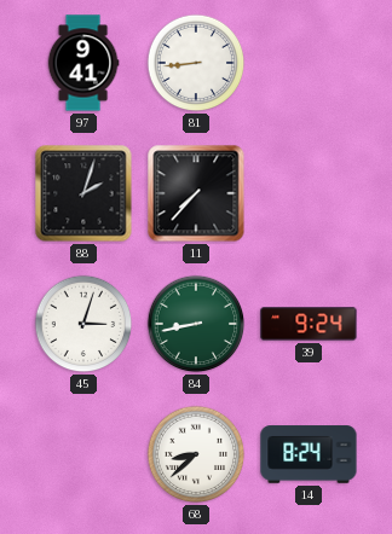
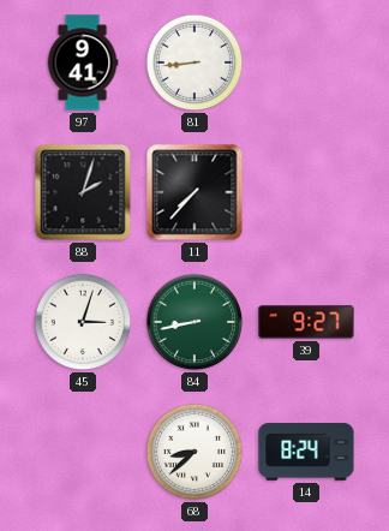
39: 9:24 -> 9:27 (306, 322)
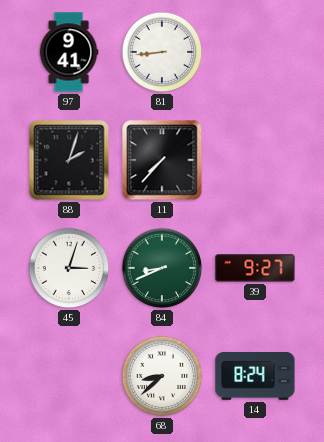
84: 8:43 -> 8:41 (162, 268)
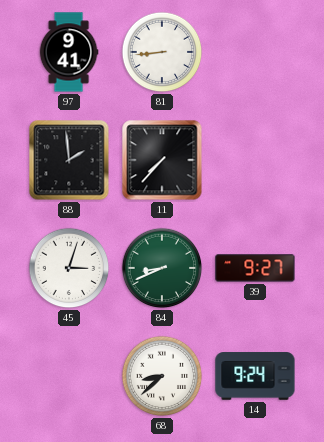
88: 2:03 -> 1:59 (69, 160)
14: 8:24 -> 9:24 (255, 376)
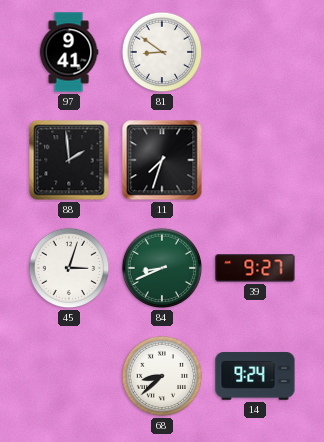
81: 8:44 -> 8:51 (162, 52)
11: 7:37 -> 7:33 (162, 160)
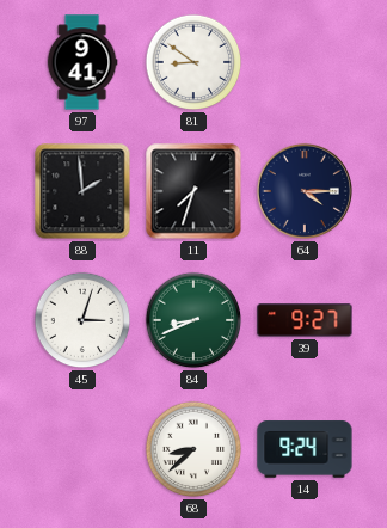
64: none -> 4:15 (305, 191)
